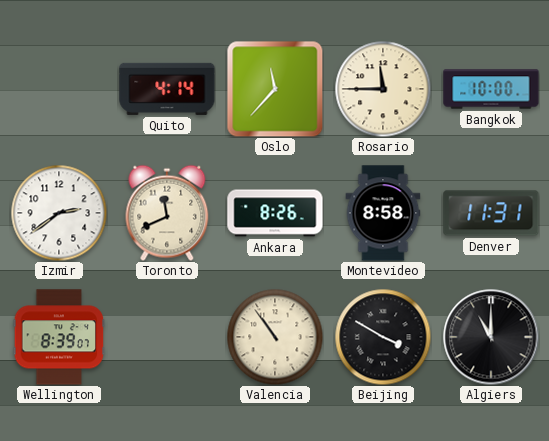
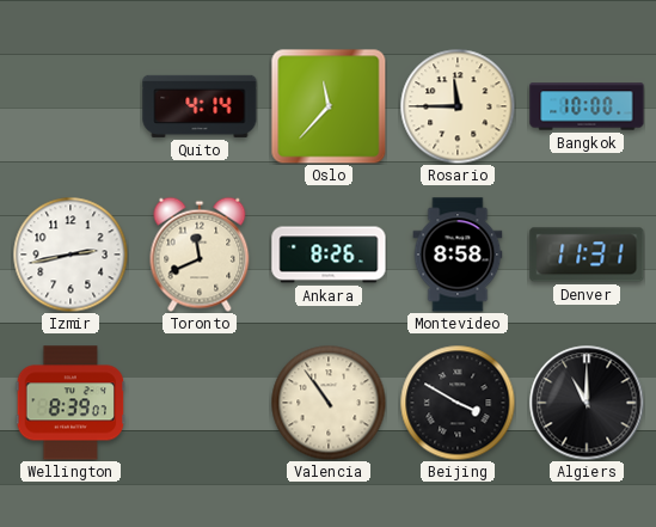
Izmir: 2:39 -> 2:43 (70, 255)
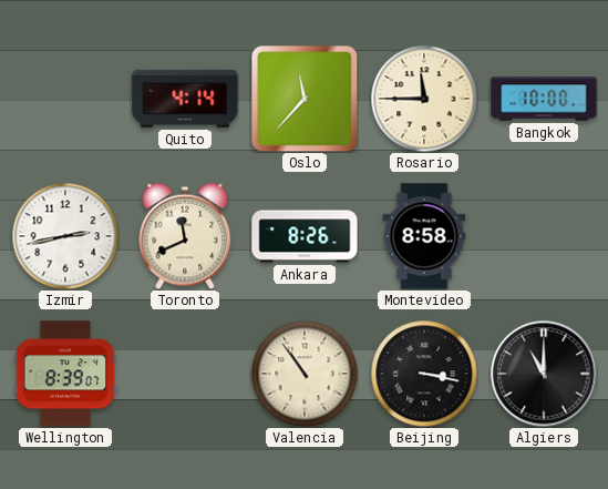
Denver: 11:31 -> none (587, 255)
Beijing: 3:50 -> 3:17 (424, 374)
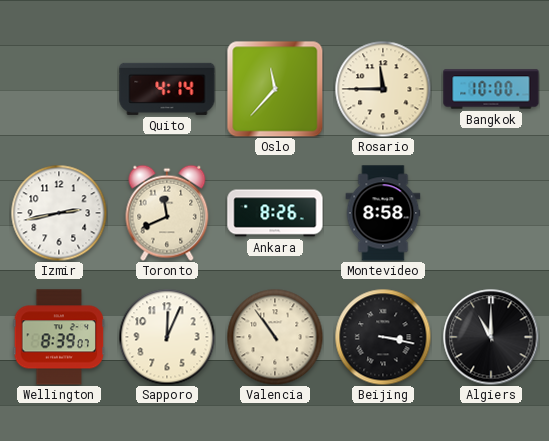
Sapporo: none -> 12:04 (167, 337)
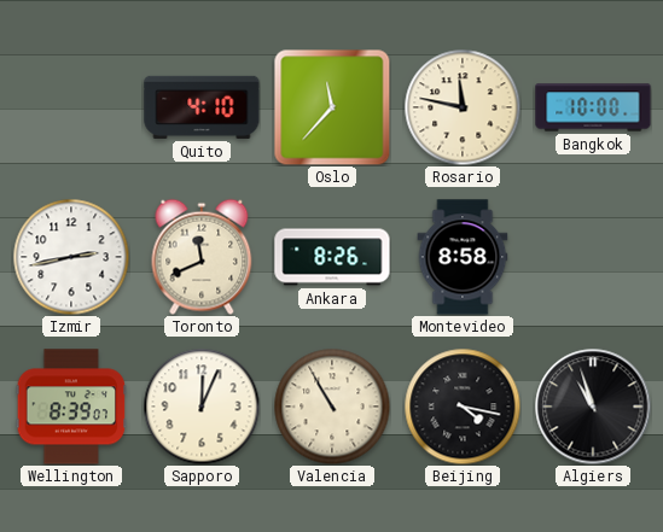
Quito: 4:14 -> 4:10 (202, 107)
Rosario: 11:45 -> 11:47 (463, 107)
Valencia: 10:54 -> 10:55 (332, 407)
Beijing: 3:17 -> 4:17 (463, 407)
Algiers: 11:00 -> 10:57 (593, 407)
